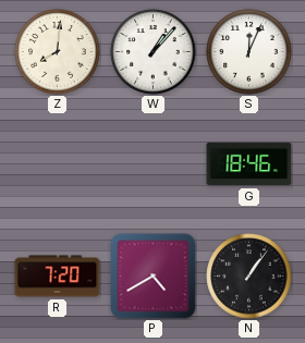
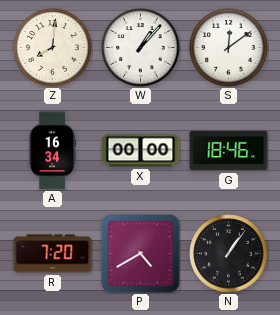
S: 12:04 -> 12:09 (229, 48)
A: none -> 16:34 (52, 151)
X: none -> 00:00 (141, 151)
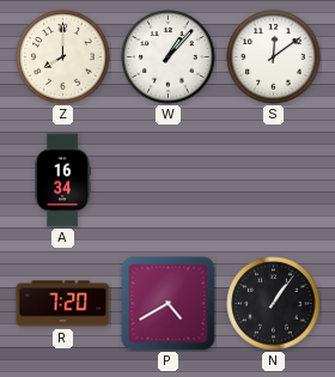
Z: 8:01 -> 8:00 (63, 57)
X: 00:00 -> none (141, 151)
G: 18:46 -> none (229, 151)
